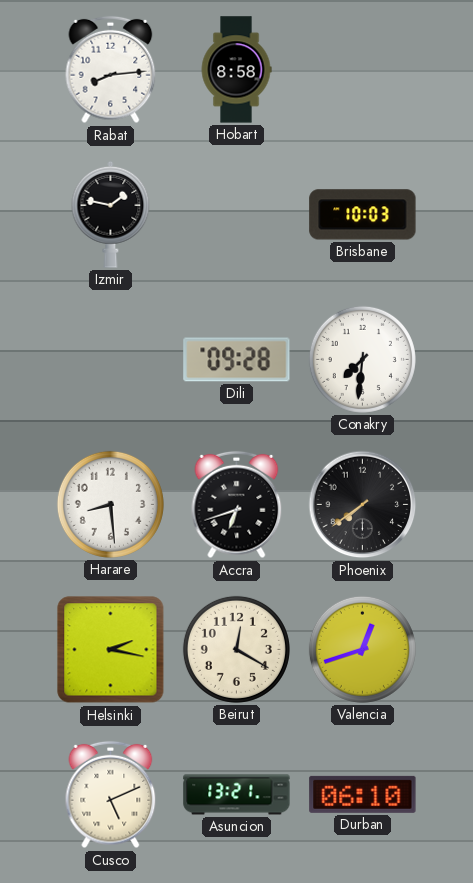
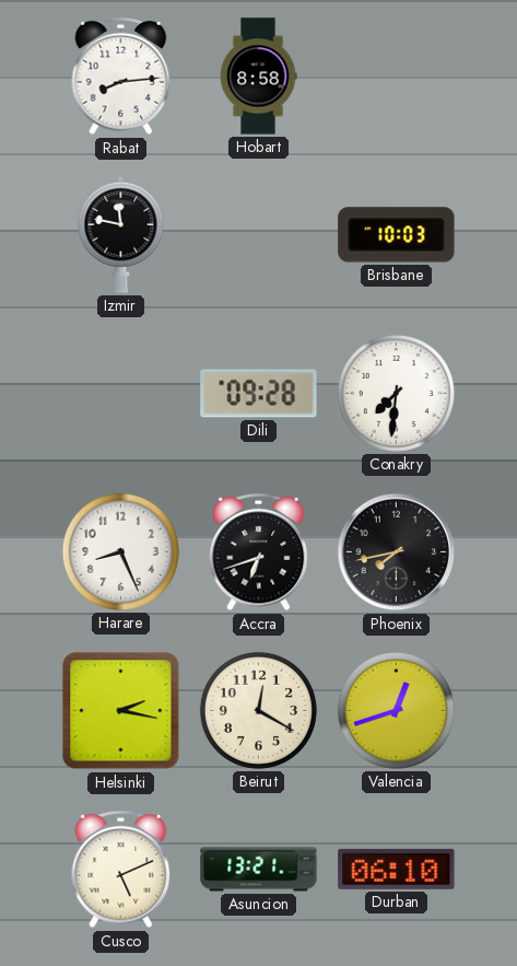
Izmir: 1:47 -> 11:47 (121, 234)
Harare: 8:29 -> 8:26 (120, 551)
Phoenix: 7:39 -> 7:43 (397, 552)
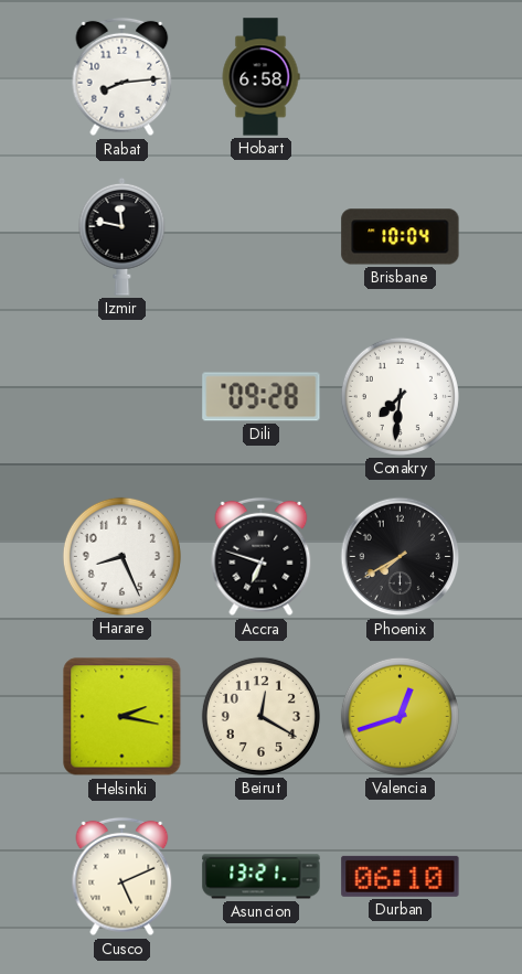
Hobart: 8:58 -> 6:58 (260, 77)
Brisbane: 10:03 -> 10:04 (401, 237)
Accra: 6:42 -> 6:48 (262, 557)
Phoenix: 7:43 -> 7:40 (401, 557)
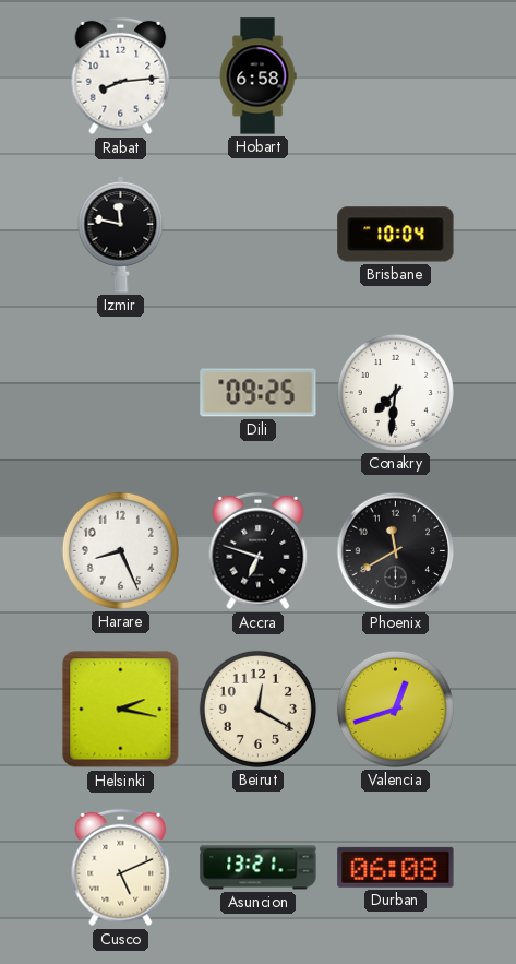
Dili: 09:28 -> 09:25 (259, 393)
Phoenix: 7:40 -> 11:40 (396, 551)
Durban: 06:10 -> 06:08 (396, 867)
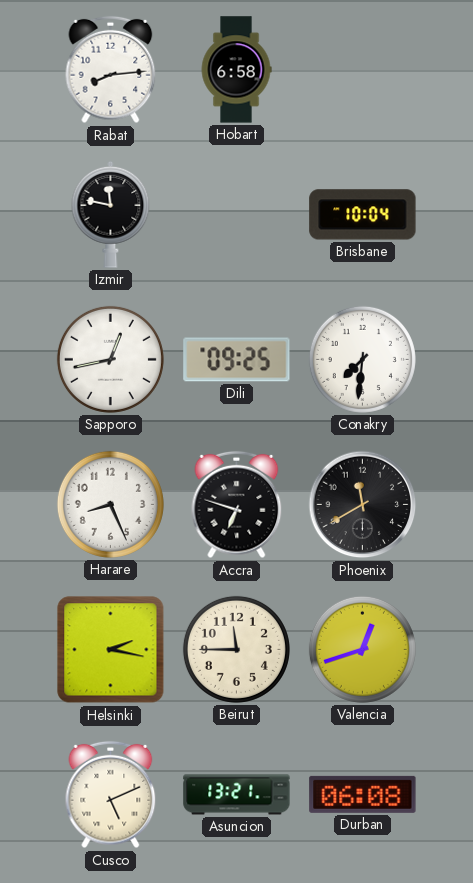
Sapporo: none -> 12:43 (110, 359)
Beirut: 12:20 -> 11:45 (236, 649)
